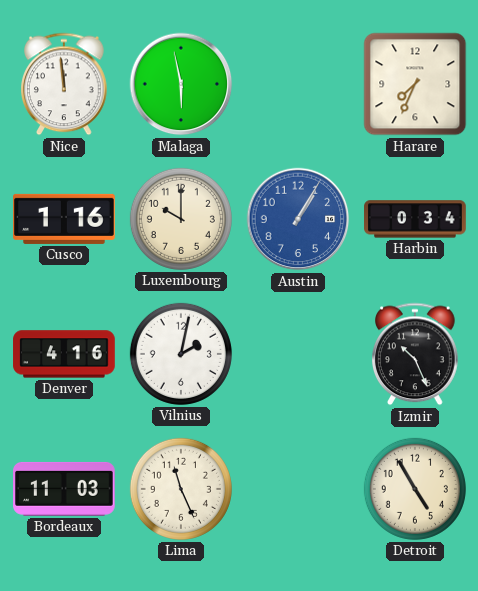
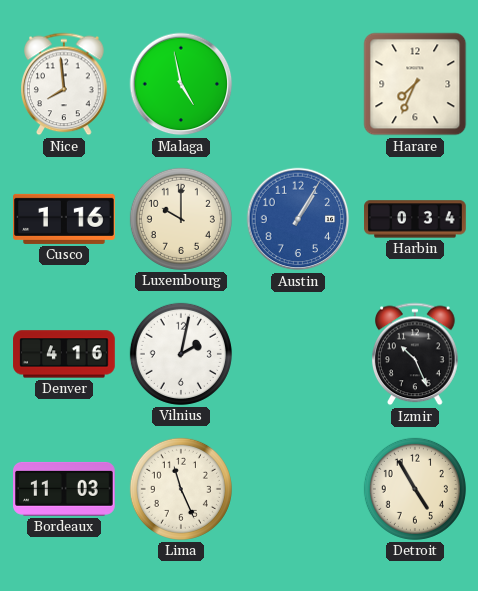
Nice: 11:59 -> 7:59 (65, 84)
Malaga: 5:58 -> 4:58 (181, 84)
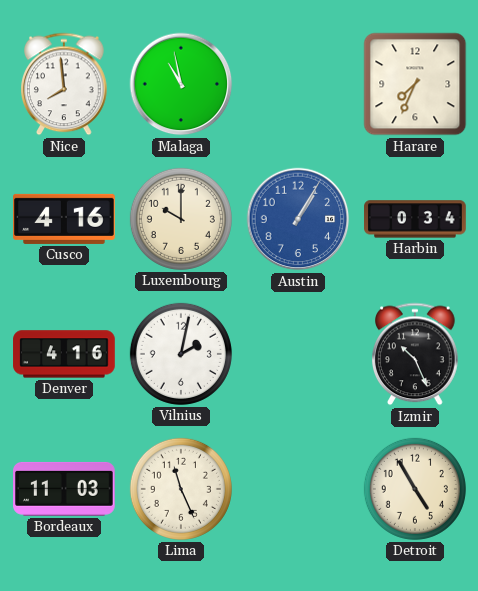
Malaga: 4:58 -> 10:58 (181, 84)
Cusco: 1:16 -> 4:16 (64, 219)
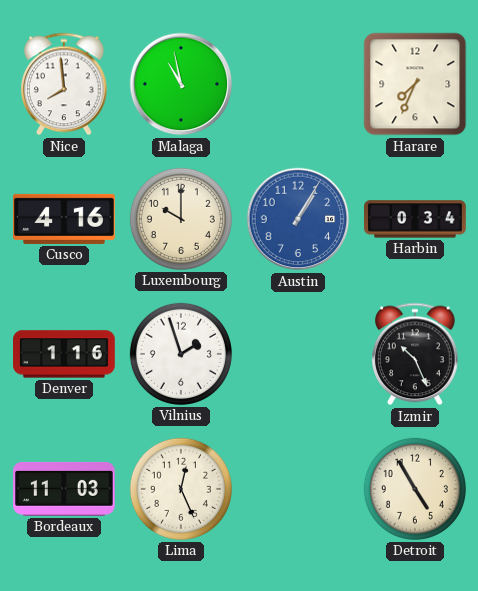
Denver: 4:16 -> 1:16 (64, 354)
Vilnius: 2:02 -> 1:57 (181, 354)
Lima: 11:26 -> 12:26 (181, 489)
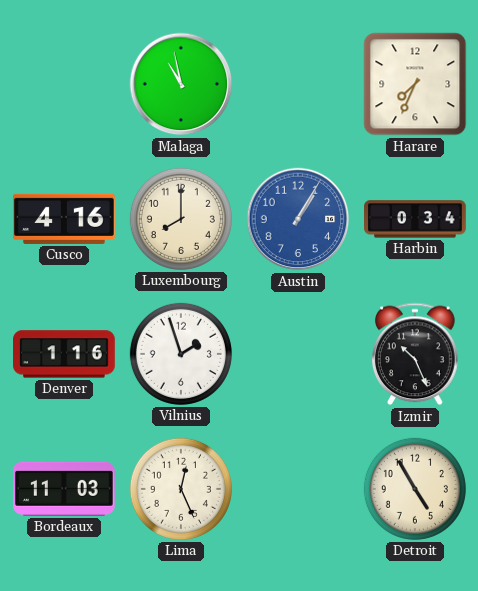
Nice: 7:59 -> none (65, 84)
Luxembourg: 10:00 -> 8:00 (181, 219)
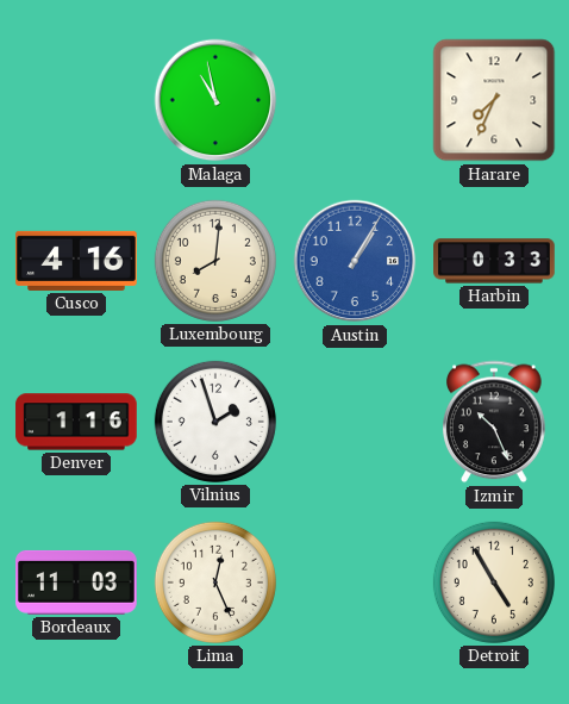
Luxembourg: 8:00 -> 8:01 (215, 261)
Harbin: 0:34 -> 0:33 (494, 261)
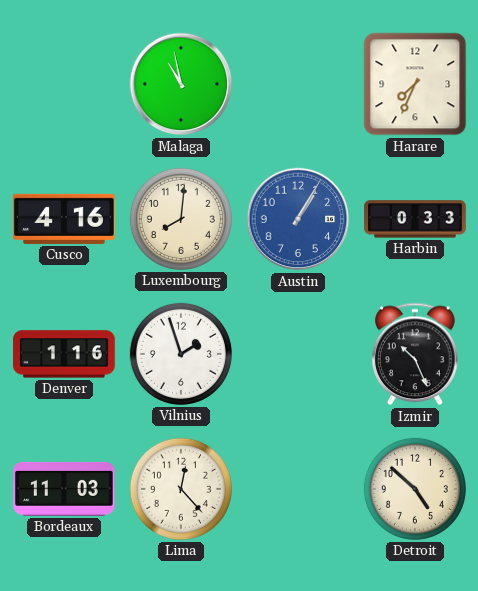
Lima: 12:26 -> 12:23 (181, 489)
Detroit: 4:55 -> 4:52 (415, 489)
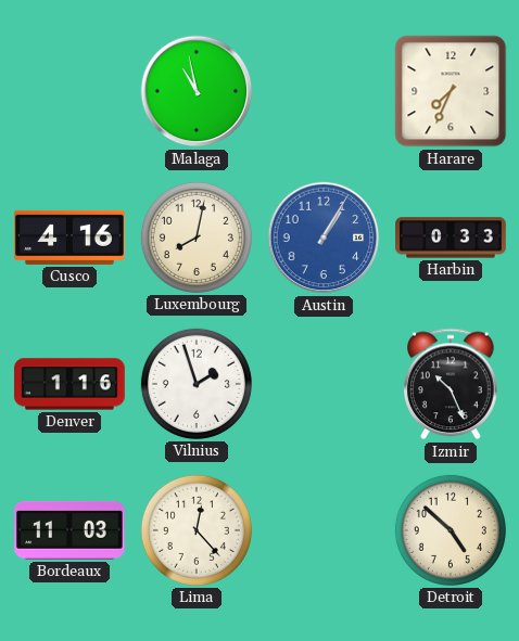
Luxembourg: 8:01 -> 8:02 (197, 238)
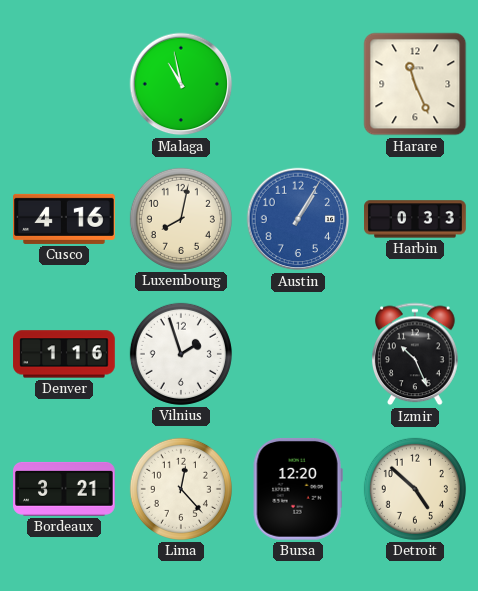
Harare: 7:34 -> 11:26 (415, 84)
Bordeaux: 11:03 -> 3:21 (64, 489)
Bursa: none -> 12:20 (298, 489)
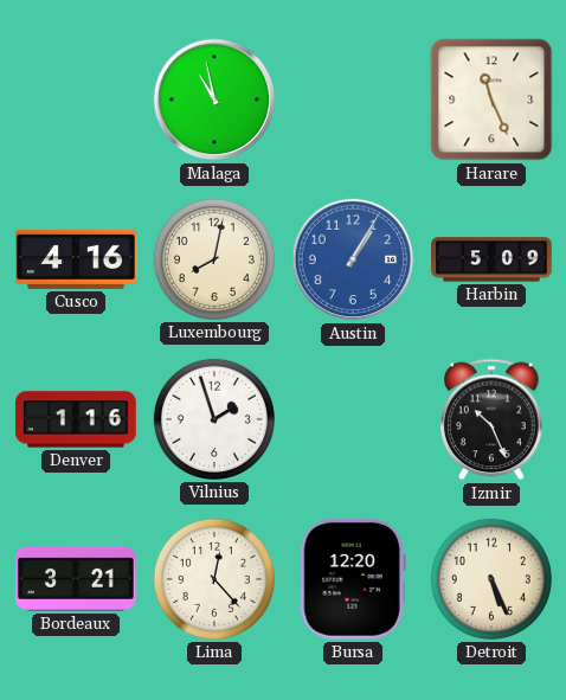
Harbin: 0:33 -> 5:09 (491, 259)
Detroit: 4:52 -> 5:26 (491, 579)
